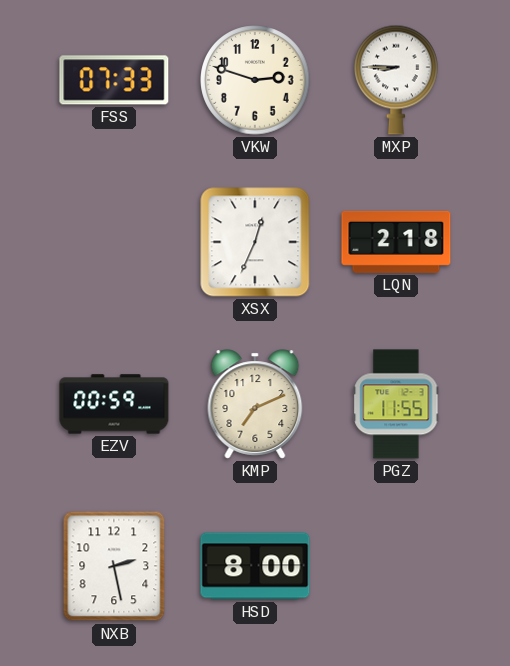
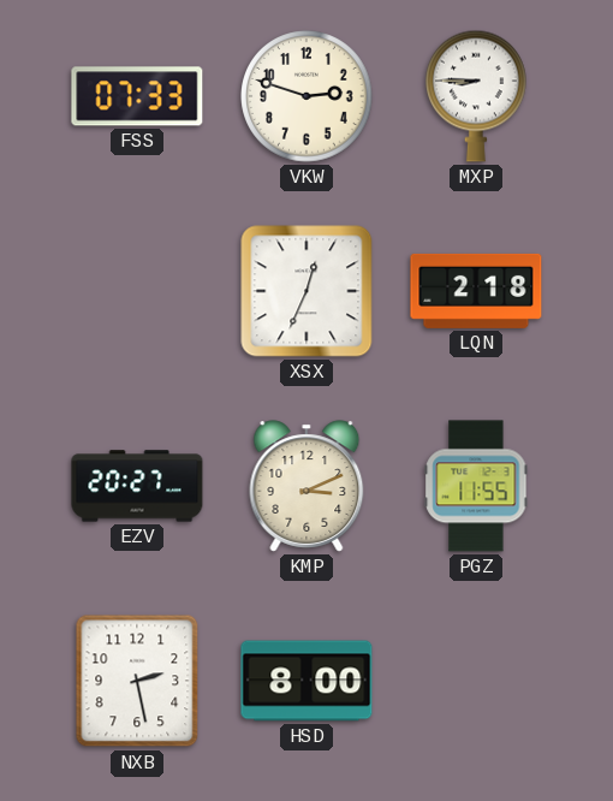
EZV: 00:59 -> 20:27 (137, 486)
KMP: 7:11 -> 3:11 (306, 486)
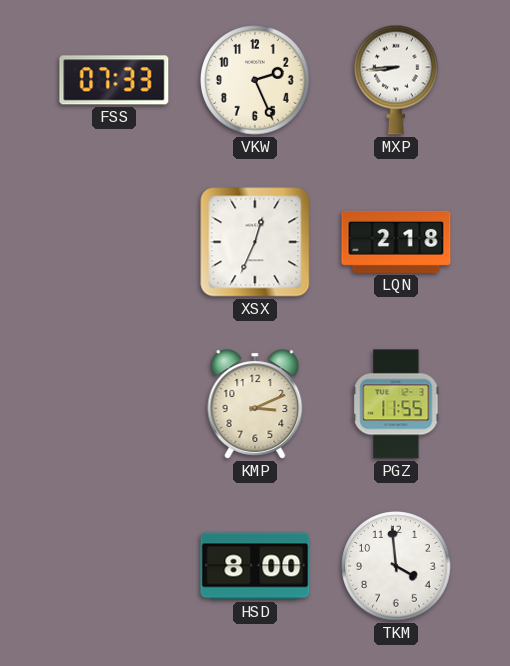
VKW: 2:48 -> 2:26 (255, 80)
MXP: 8:45 -> 8:44 (397, 80)
EZV: 20:27 -> none (137, 486)
NXB: 2:28 -> none (137, 681)
TKM: none -> 3:59 (396, 566)
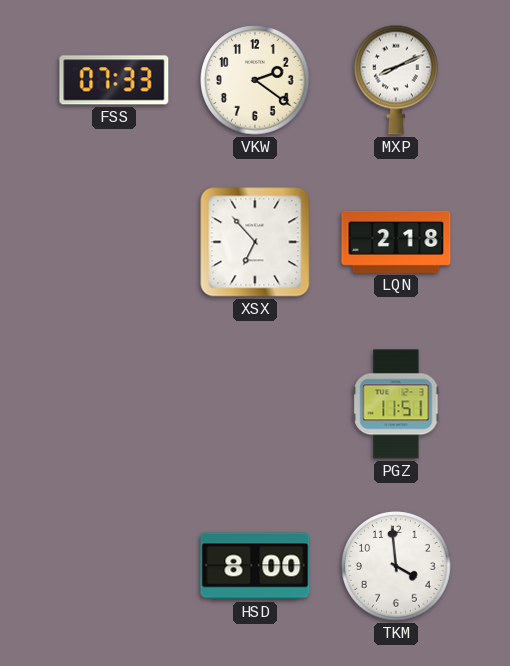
VKW: 2:26 -> 2:21 (255, 80)
MXP: 8:44 -> 8:11 (397, 80)
XSX: 12:34 -> 6:53 (255, 242)
KMP: 3:11 -> none (255, 404)
PGZ: 11:55 -> 11:51 (396, 404)
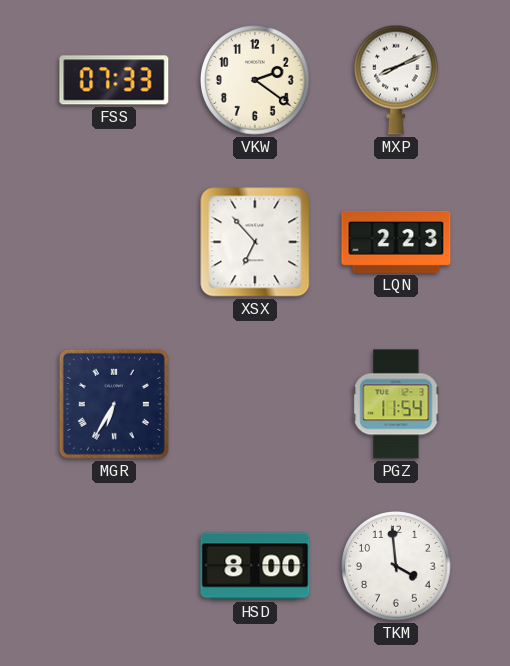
LQN: 2:18 -> 2:23 (396, 242)
MGR: none -> 6:35 (114, 404)
PGZ: 11:51 -> 11:54 (396, 404)
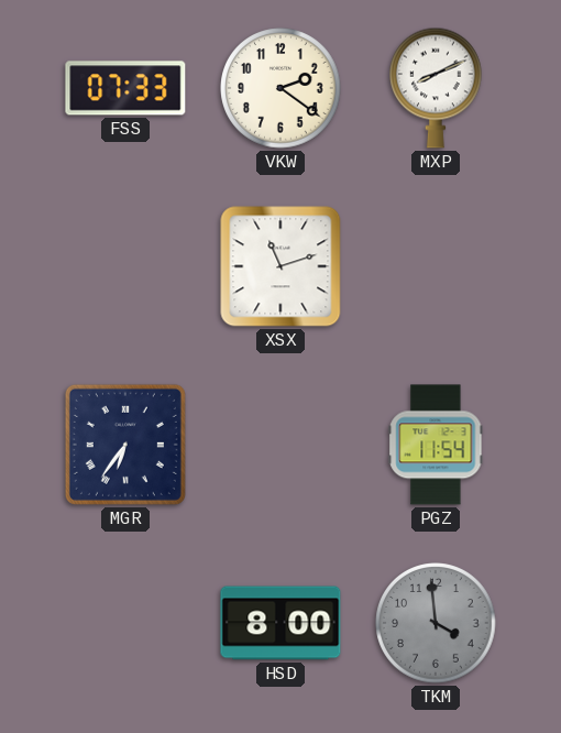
XSX: 6:53 -> 11:12 (280, 266)
LQN: 2:23 -> none (396, 242)
MGR: 6:35 -> 6:36 (125, 445)
TKM dial: white -> grey (436, 623)
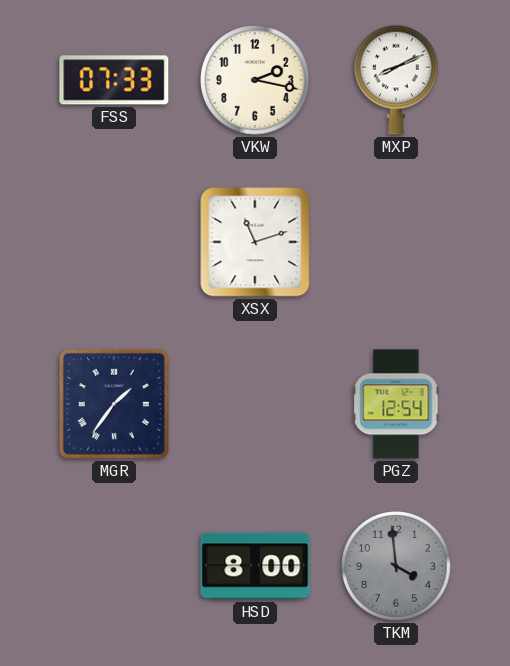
VKW: 2:21 -> 2:17 (255, 80)
MGR: 6:36 -> 1:36 (114, 404)
PGZ: 11:54 -> 12:54 (396, 404)
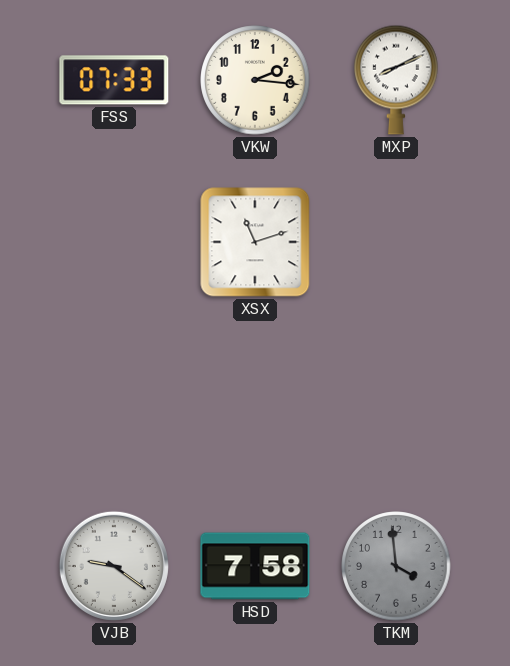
VKW: 2:17 -> 2:16 (255, 80)
MGR: 1:36 -> none (114, 404)
PGZ: 12:54 -> none (396, 404)
VJB: none -> 9:21 (114, 566)
HSD: 8:00 -> 7:58 (255, 566)
